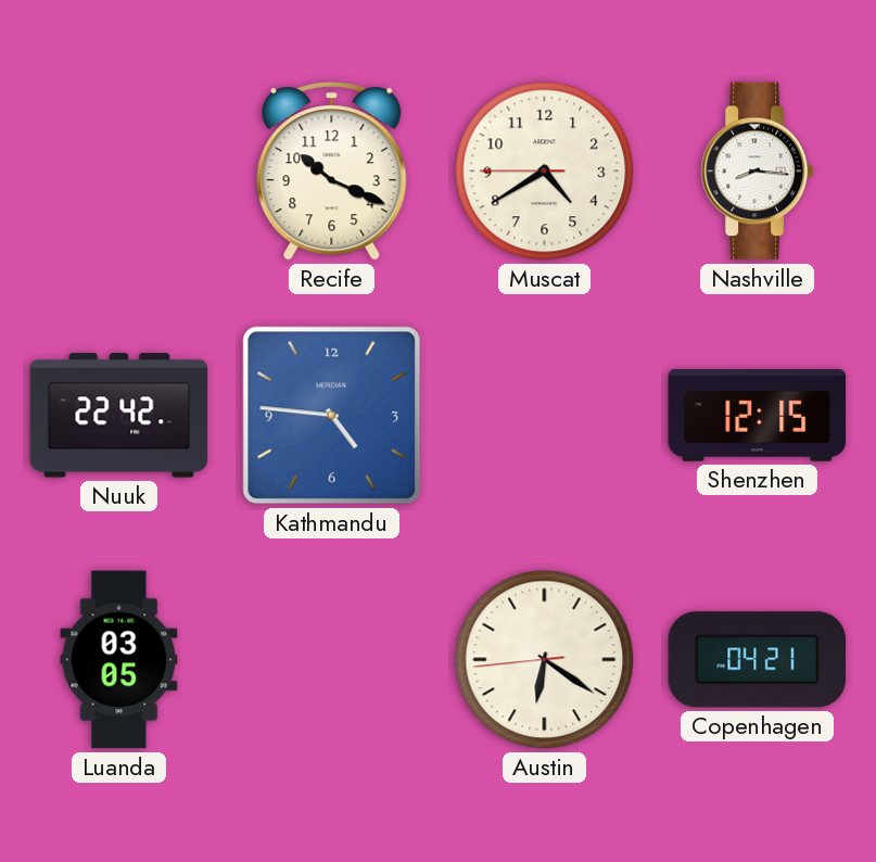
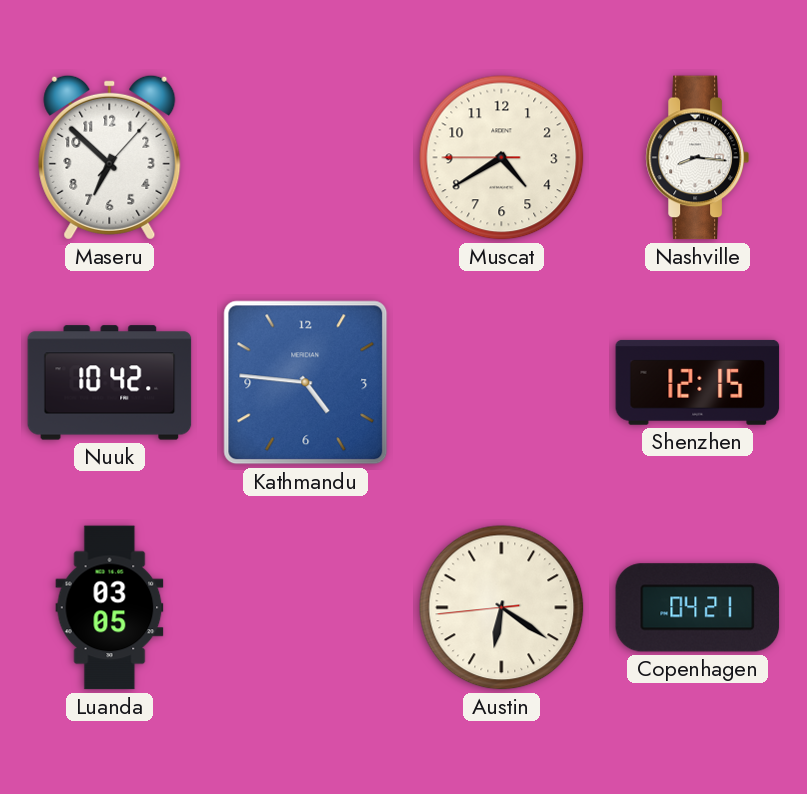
Maseru: none -> 6:52 (110, 157)
Recife: 10:19 -> none (332, 172)
Nuuk: 22:42 -> 10:42 (110, 383)
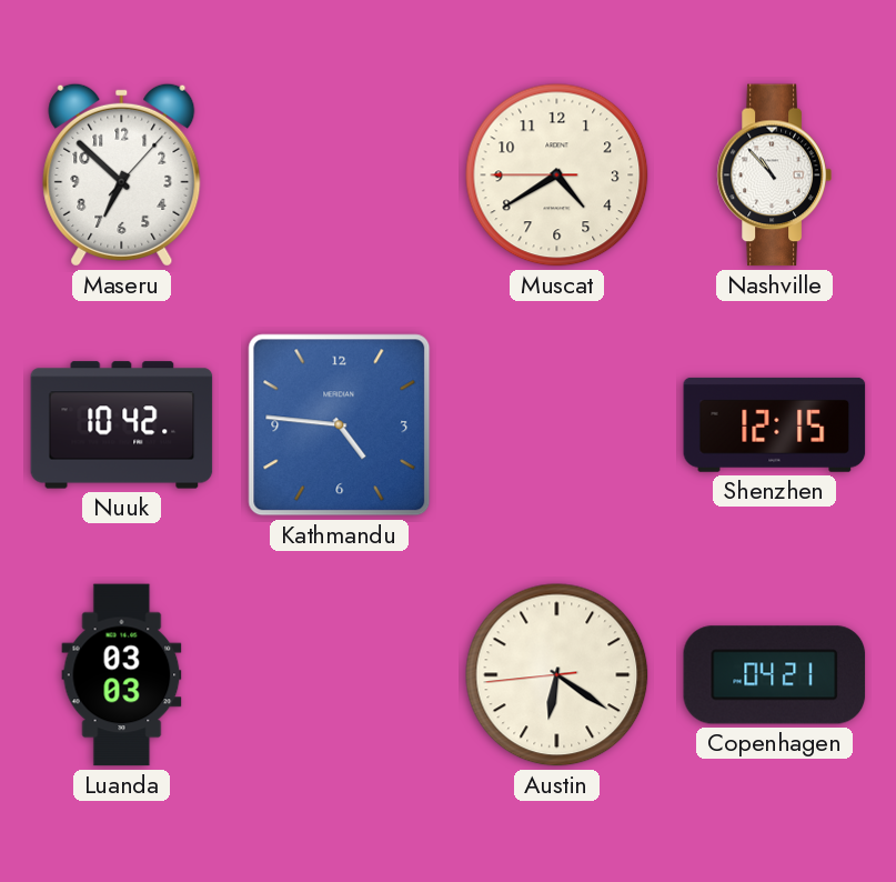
Nashville: 8:16 -> 10:53 (774, 176)
Luanda: 03:05 -> 03:03 (122, 675)
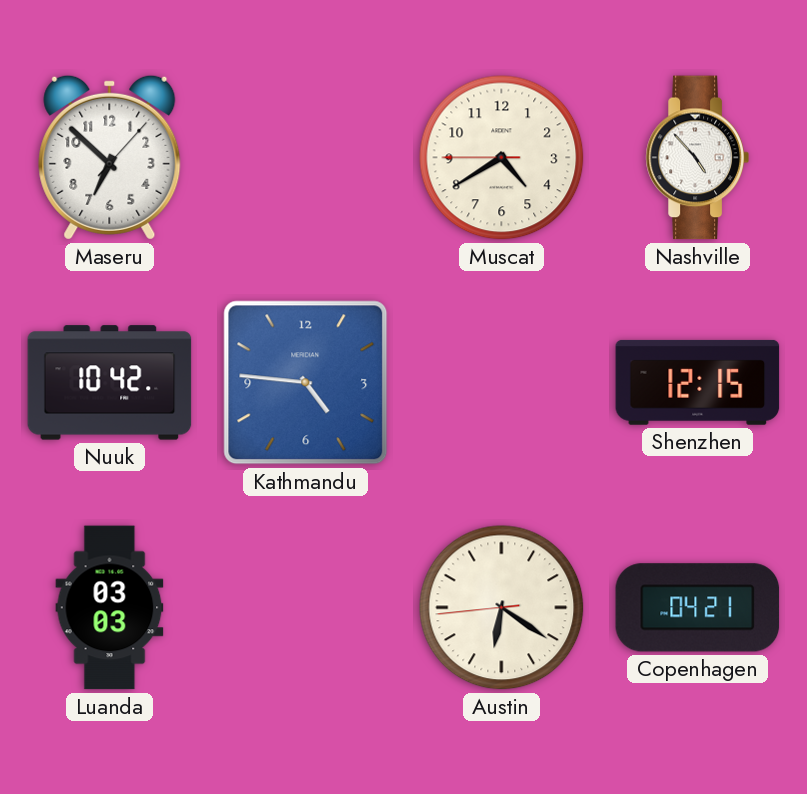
Nashville: 10:53 -> 4:53 (697, 158)
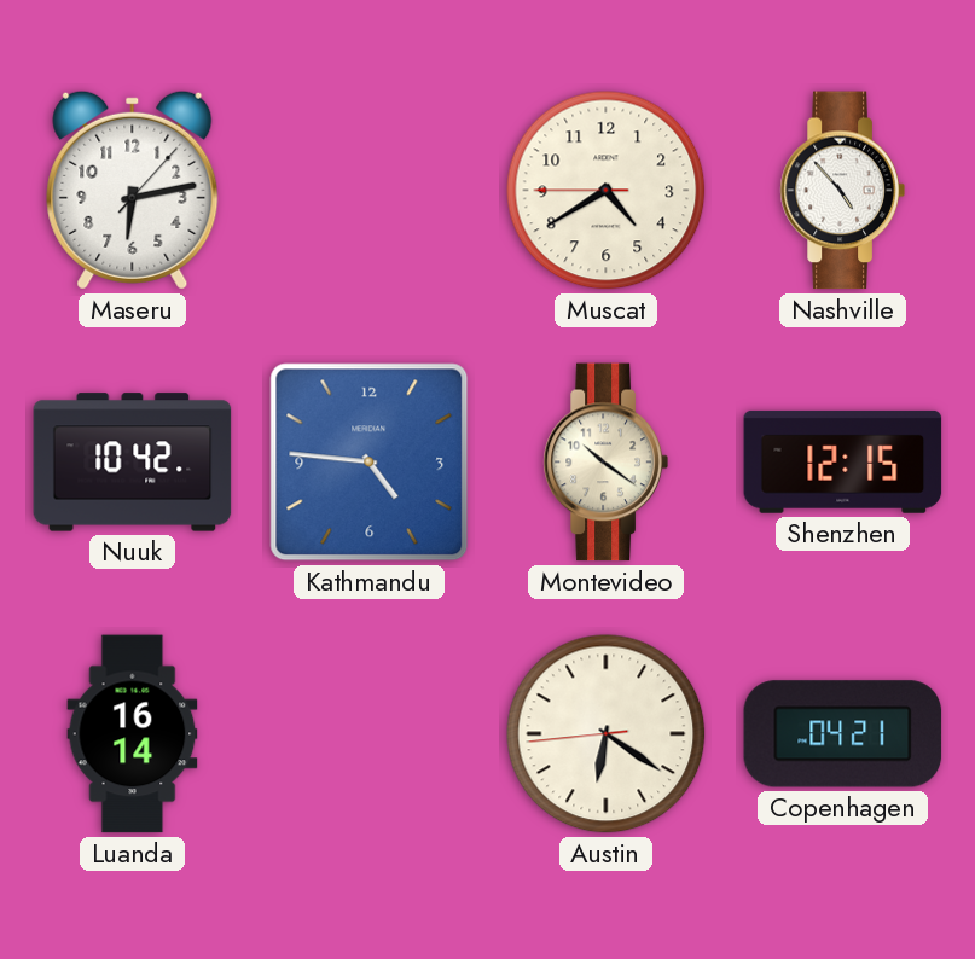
Maseru: 6:52 -> 6:13 (133, 190)
Montevideo: none -> 10:21 (605, 463)
Luanda: 03:03 -> 16:14 (133, 734)
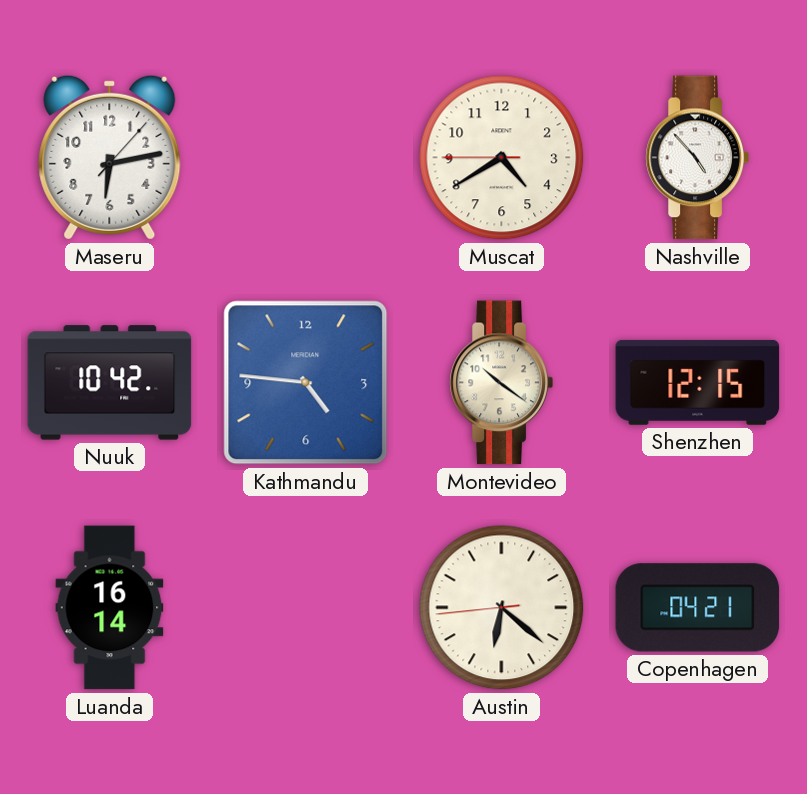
Austin: 6:20 -> 6:21 (502, 608)
